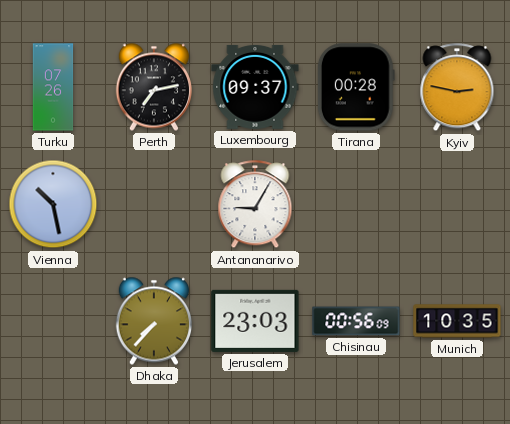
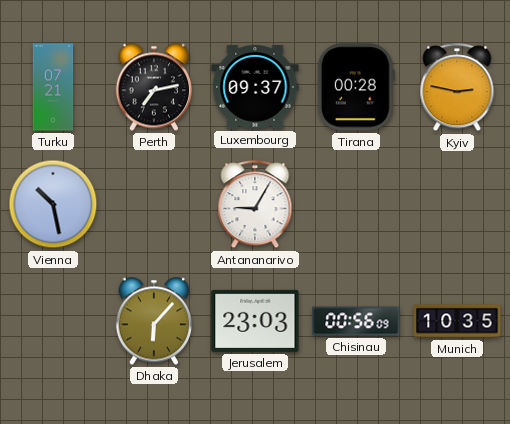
Turku: 07:26 -> 07:21 (53, 87)
Dhaka: 7:37 -> 6:07 (153, 321)
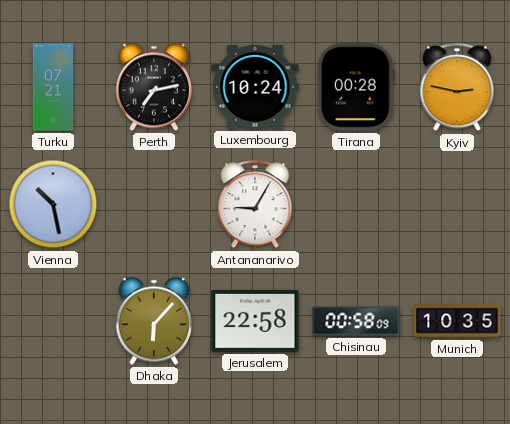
Luxembourg: 09:37 -> 10:24 (255, 87)
Jerusalem: 23:03 -> 22:58 (255, 321)
Chisinau: 00:56 -> 00:58 (356, 321)
